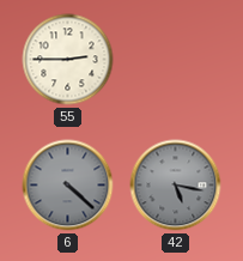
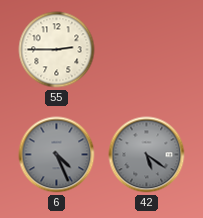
6: 4:22 -> 4:26 (57, 155)
42: 5:17 -> 5:21 (147, 155)
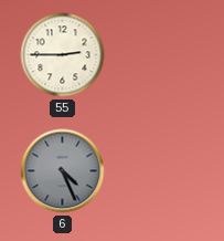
42: 5:21 -> none (147, 155)
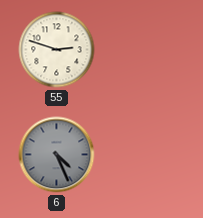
55: 2:45 -> 2:48 (57, 50)
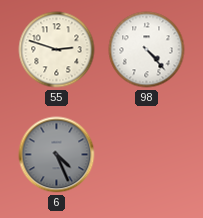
98: none -> 4:23 (147, 50)
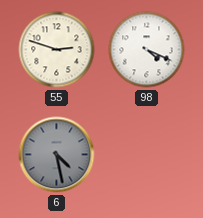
98: 4:23 -> 4:19 (147, 50)
6: 4:26 -> 4:28 (57, 155)
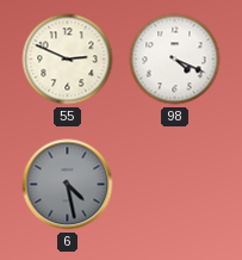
55: 2:48 -> 2:49 (68, 60)
